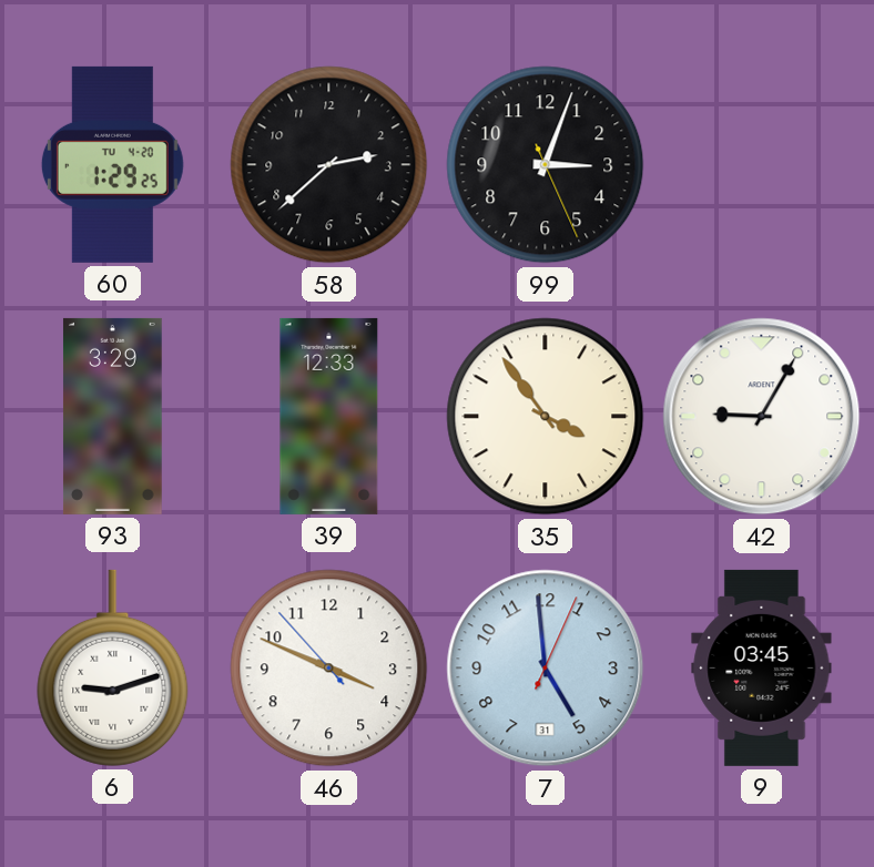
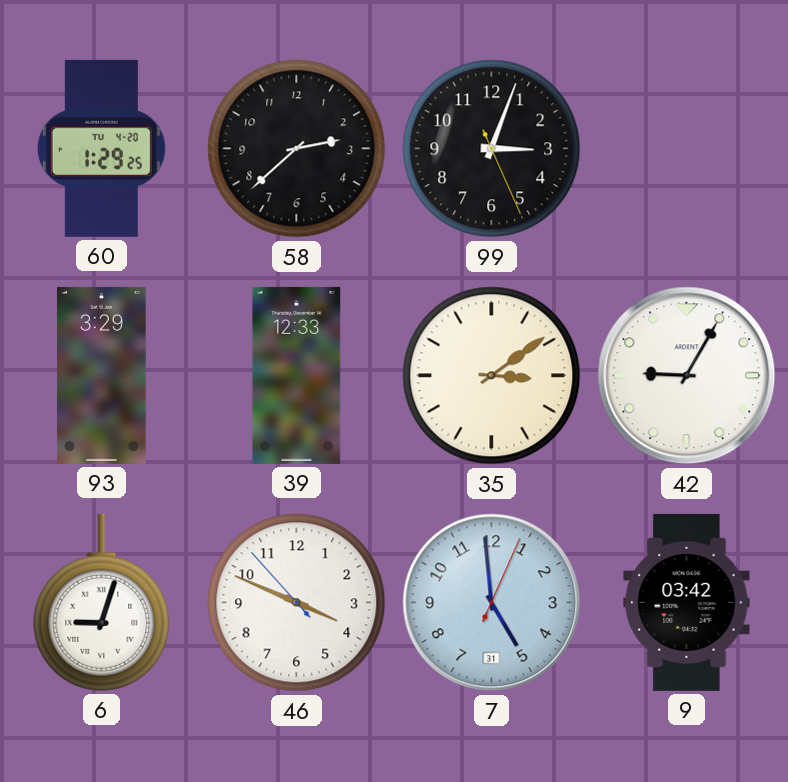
35: 3:54 -> 3:09 (492, 376)
6: 9:12 -> 9:03 (102, 602)
9: 03:45 -> 03:42 (687, 602)
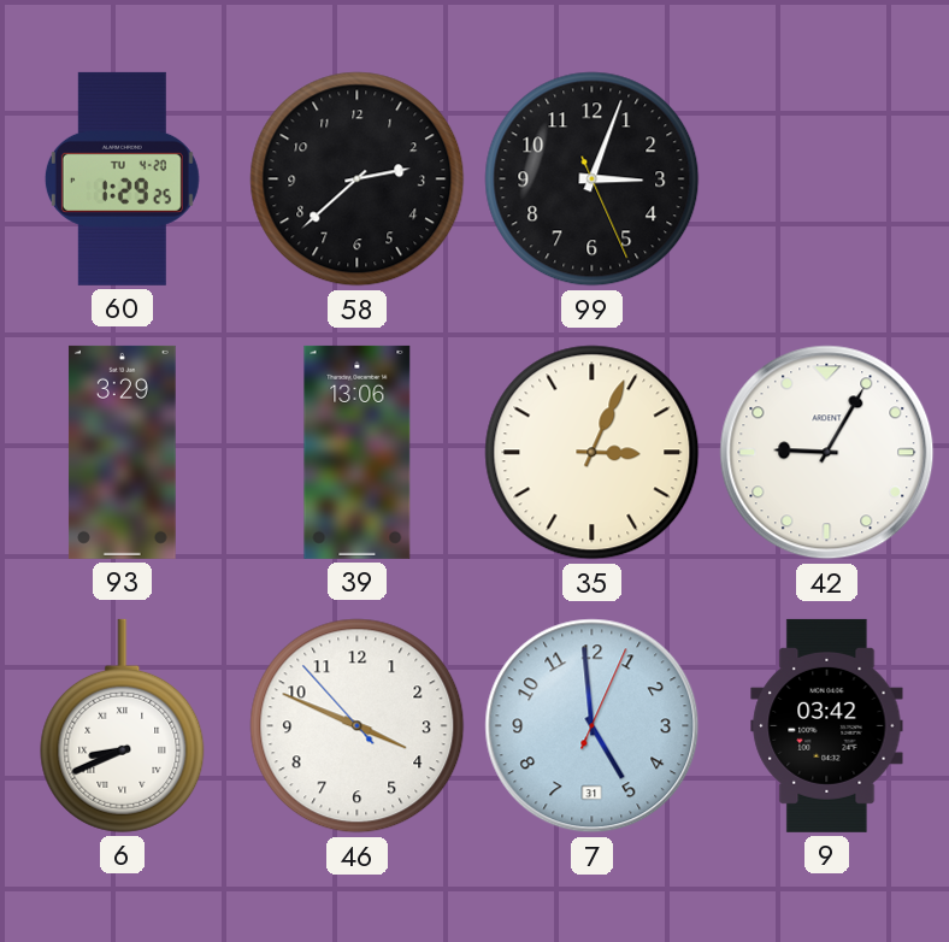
39: 12:33 -> 13:06 (358, 452)
35: 3:09 -> 3:04 (593, 453)
6: 9:03 -> 8:41 (123, 725)
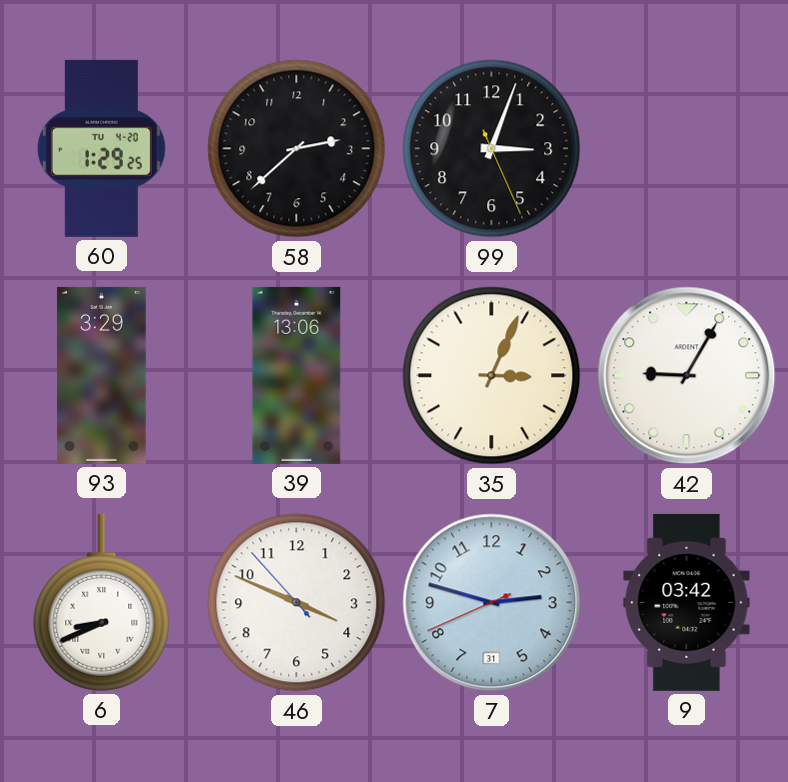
7: 4:59 -> 2:47 (492, 603)
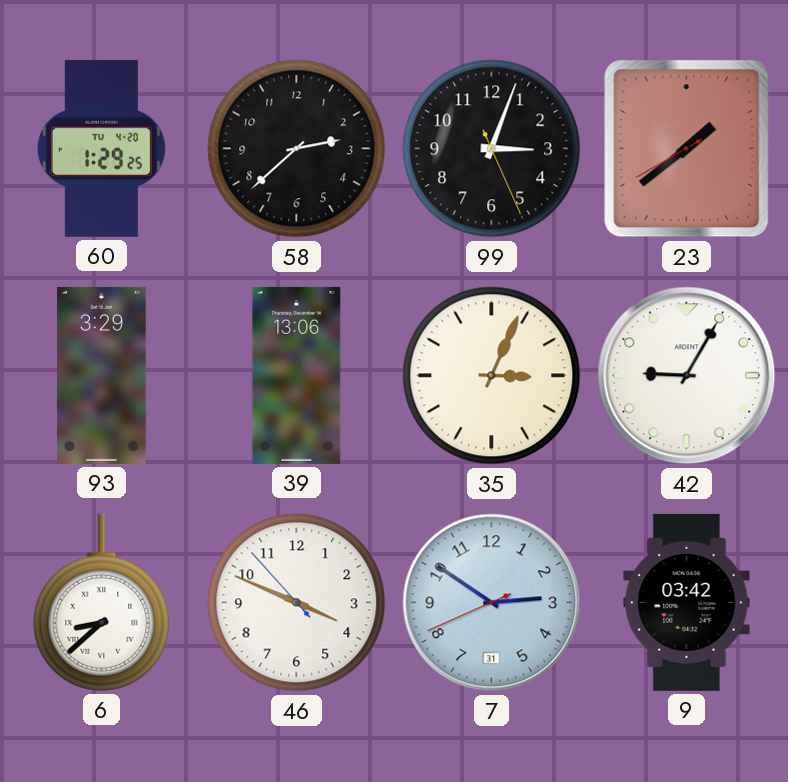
23: none -> 1:38 (687, 149)
6: 8:41 -> 8:38 (102, 602)
7: 2:47 -> 2:50 (492, 603)
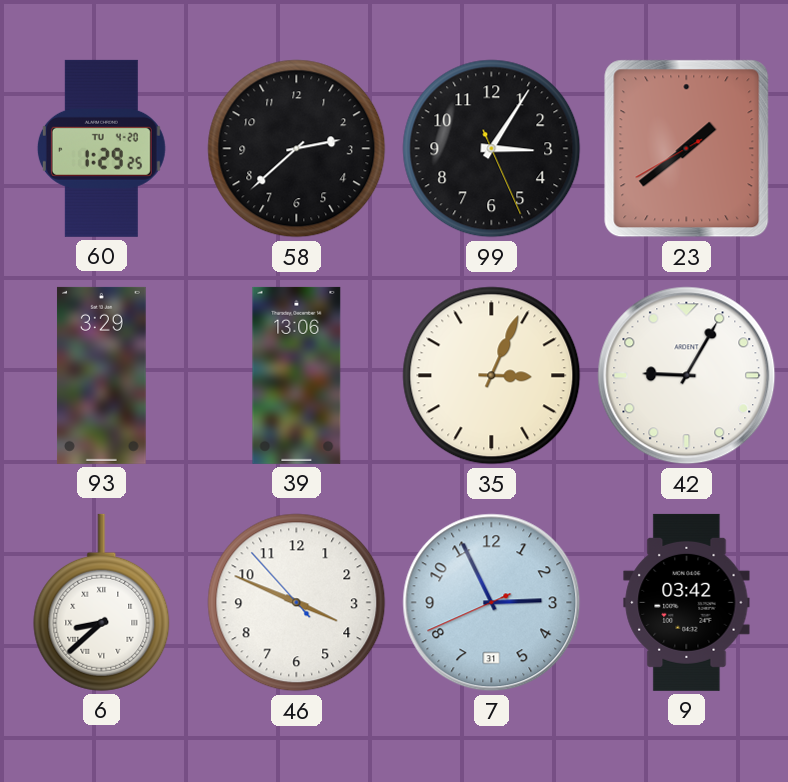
99: 3:03 -> 3:05 (492, 149)
7: 2:50 -> 2:55 (492, 603)
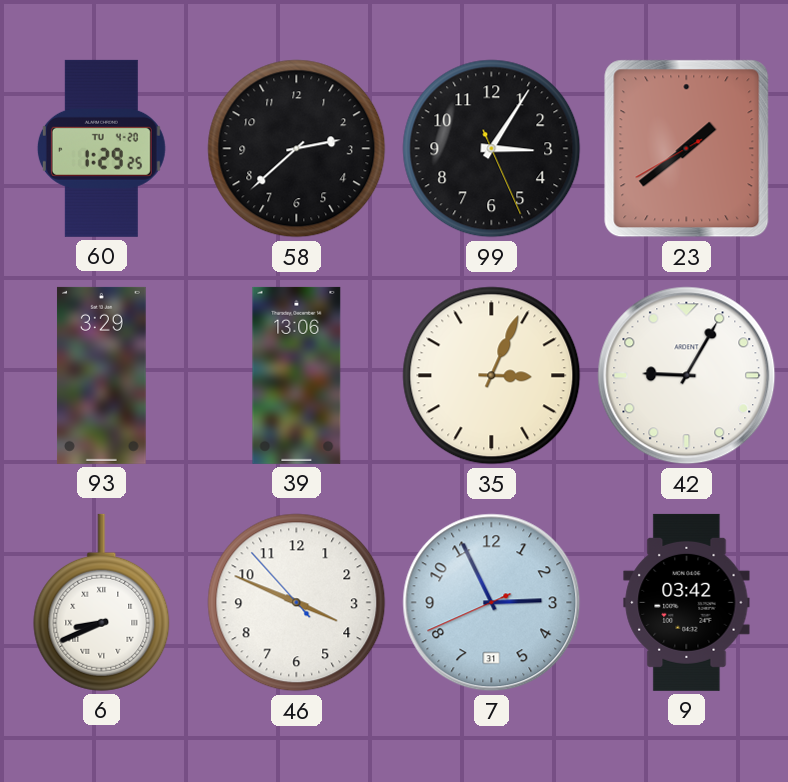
6: 8:38 -> 8:41 (102, 602)
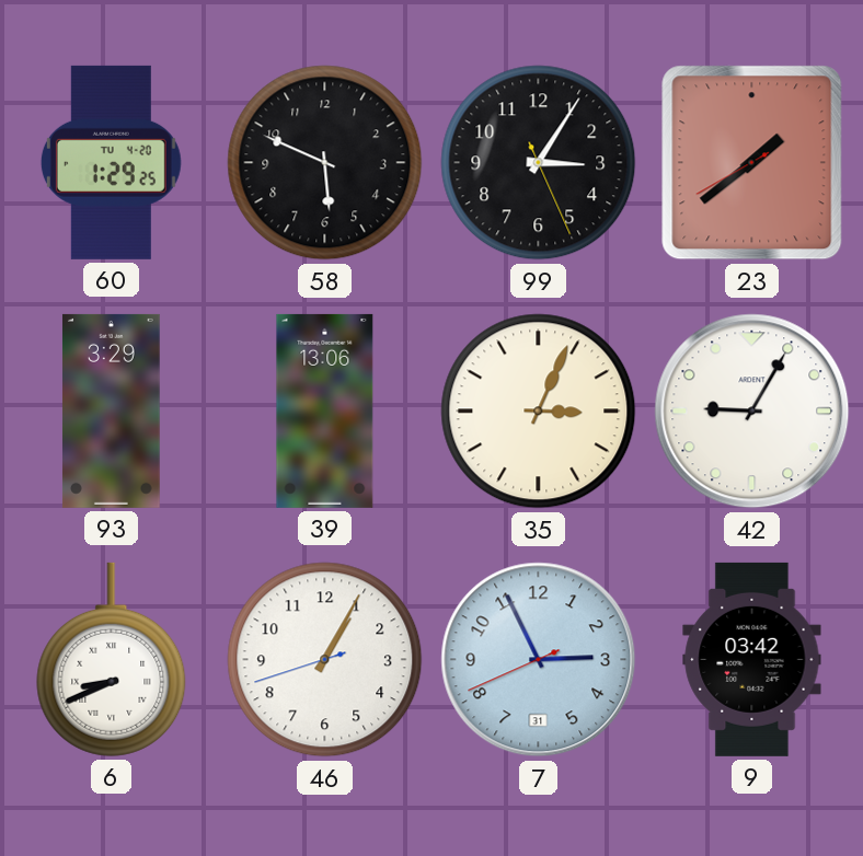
58: 2:38 -> 5:49 (325, 163)
46: 3:48 -> 1:04 (325, 660)
